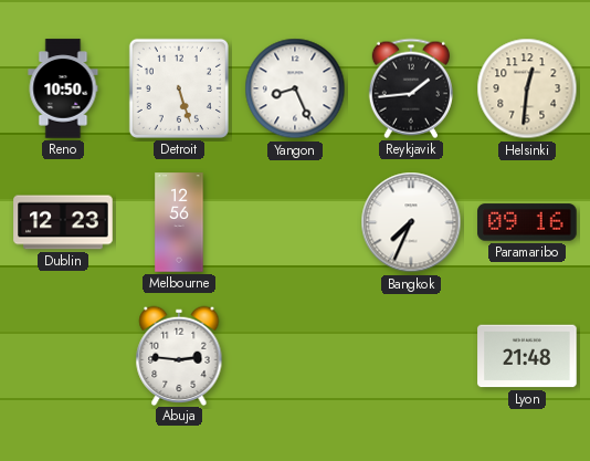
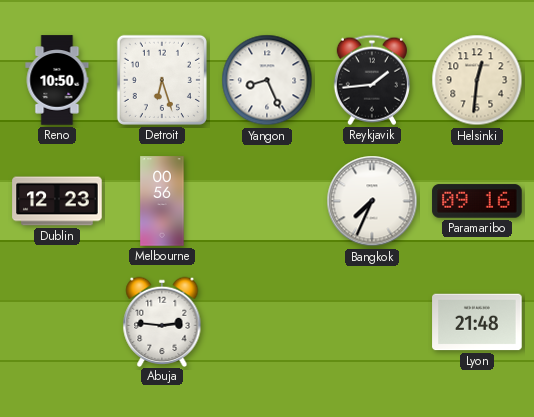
Detroit: 5:27 -> 6:27 (162, 80)
Melbourne: 12:56 -> 00:56 (162, 201)
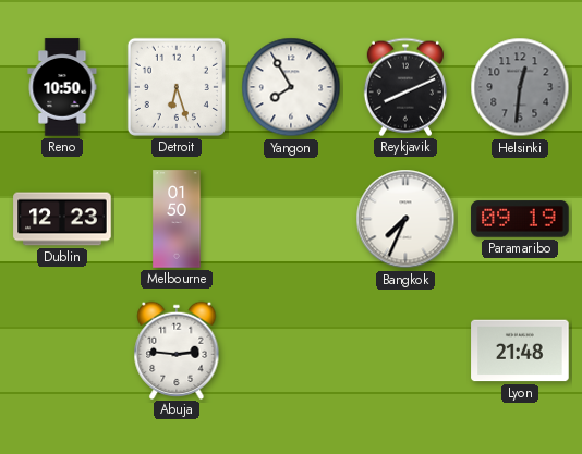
Yangon: 8:26 -> 7:55 (291, 87)
Reykjavik: 1:44 -> 8:11 (405, 87)
Helsinki dial: cream -> grey (520, 87)
Melbourne: 00:56 -> 01:50 (177, 219)
Paramaribo: 09:16 -> 09:19 (520, 219)
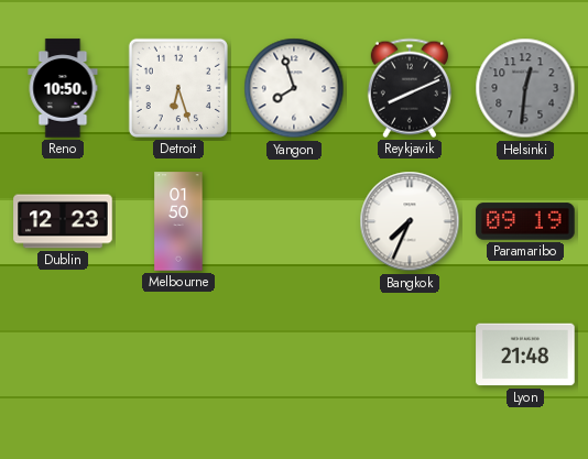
Yangon: 7:55 -> 7:57 (294, 88)
Abuja: 2:46 -> none (177, 349)
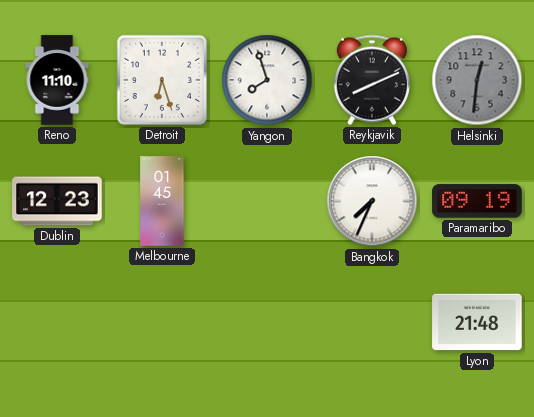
Reno: 10:50 -> 11:10 (57, 80)
Melbourne: 01:50 -> 01:45 (162, 201)
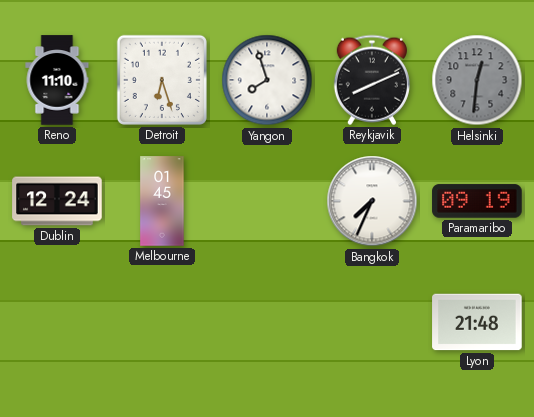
Dublin: 12:23 -> 12:24 (57, 201)
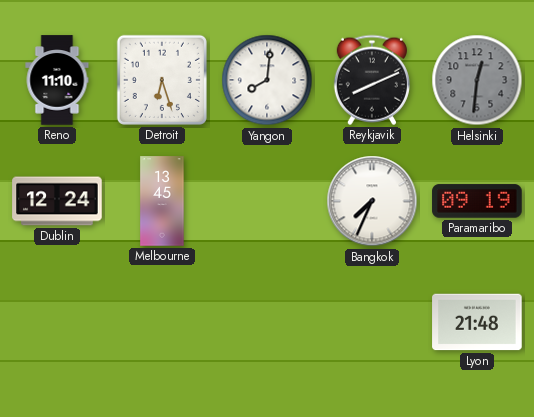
Yangon: 7:57 -> 8:01 (267, 80)
Melbourne: 01:45 -> 13:45 (162, 201)
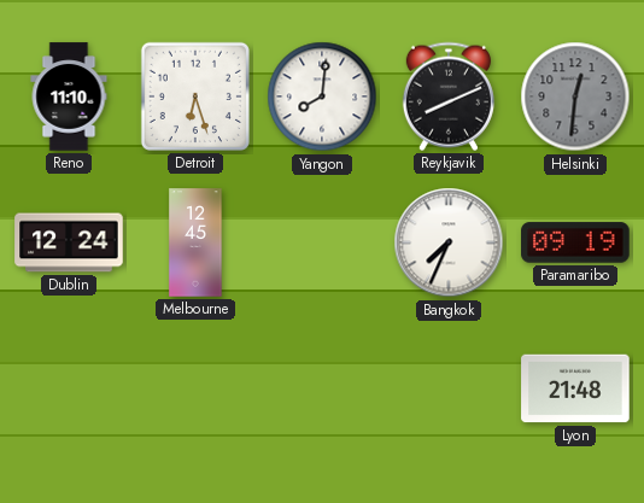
Melbourne: 13:45 -> 12:45 (195, 242)
